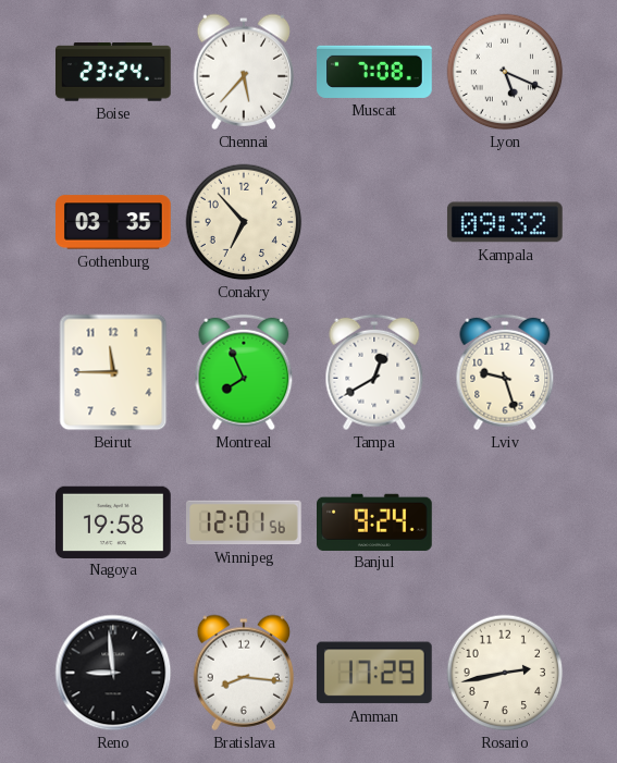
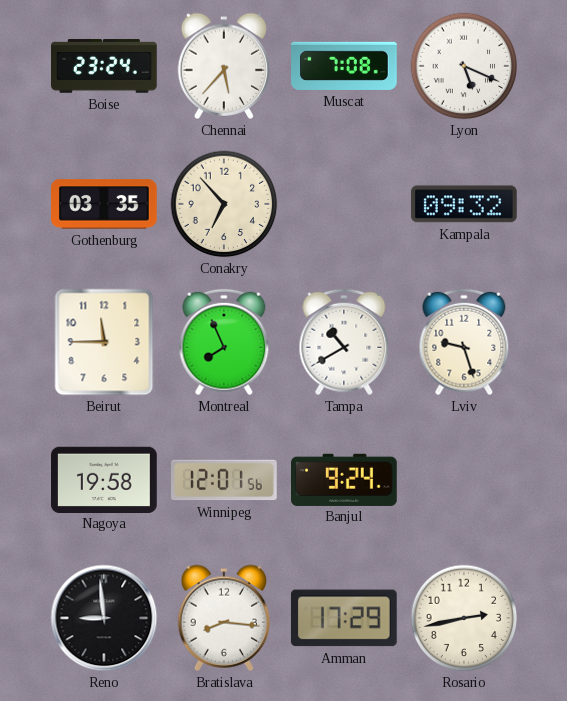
Tampa: 12:40 -> 10:40 (344, 342)
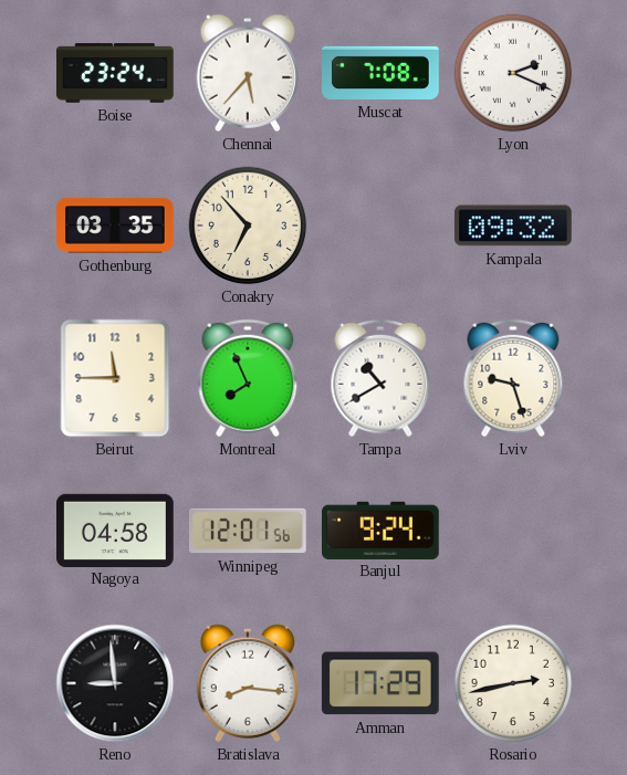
Lyon: 5:19 -> 2:19 (513, 73)
Nagoya: 19:58 -> 04:58 (116, 530)
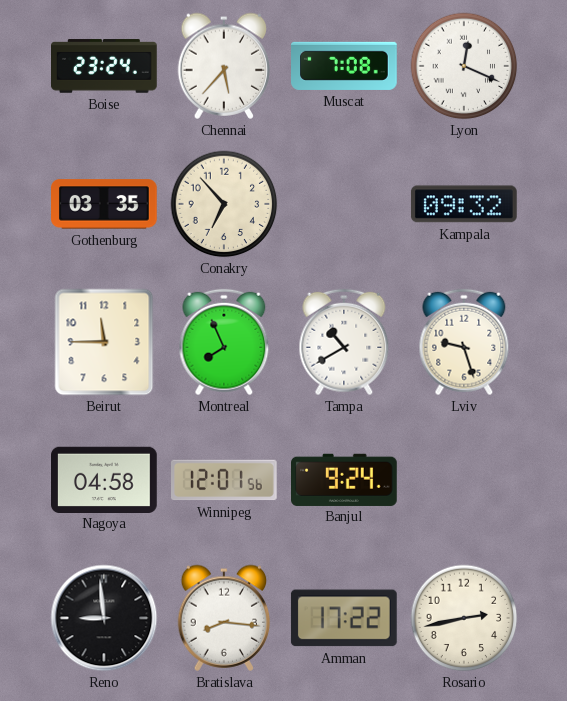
Lyon: 2:19 -> 12:19 (464, 66)
Amman: 17:29 -> 17:22 (344, 618)
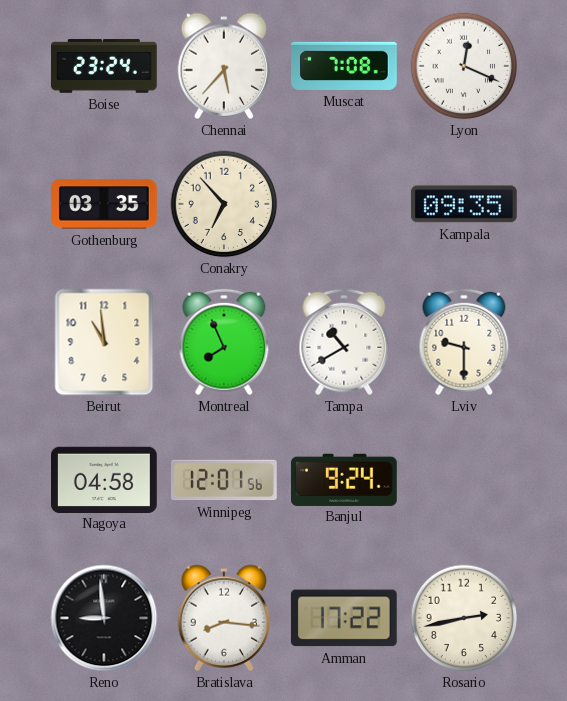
Kampala: 09:32 -> 09:35 (464, 204)
Beirut: 11:45 -> 10:59 (104, 342)
Lviv: 9:27 -> 9:30 (464, 342)
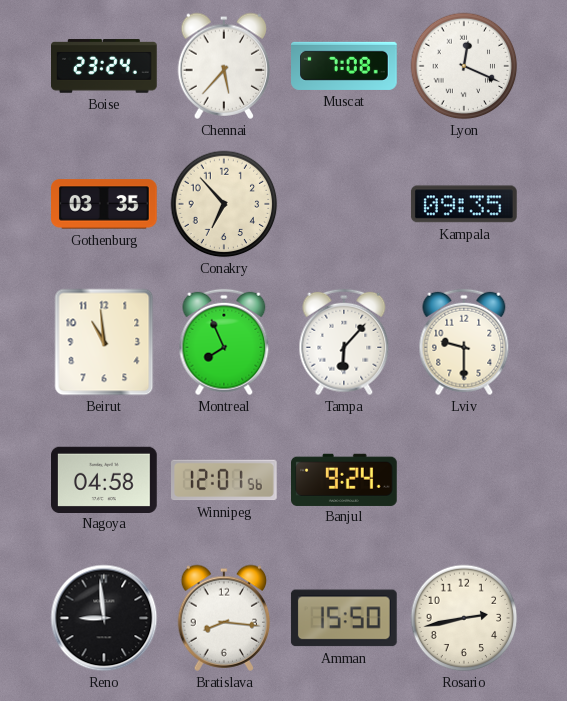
Tampa: 10:40 -> 6:07 (344, 342)
Amman: 17:22 -> 15:50 (344, 618)
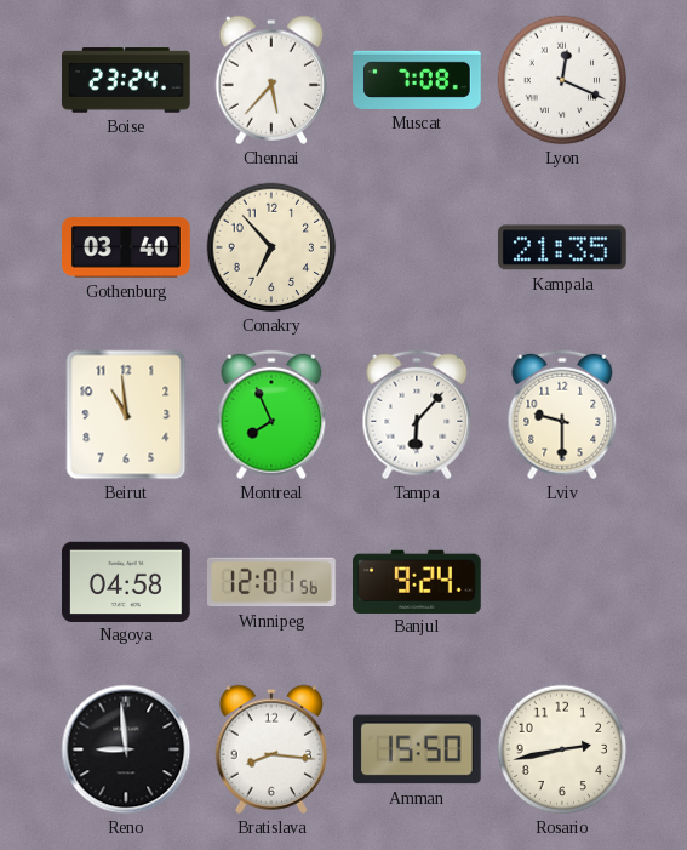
Gothenburg: 03:35 -> 03:40 (127, 247)
Kampala: 09:35 -> 21:35 (562, 247)
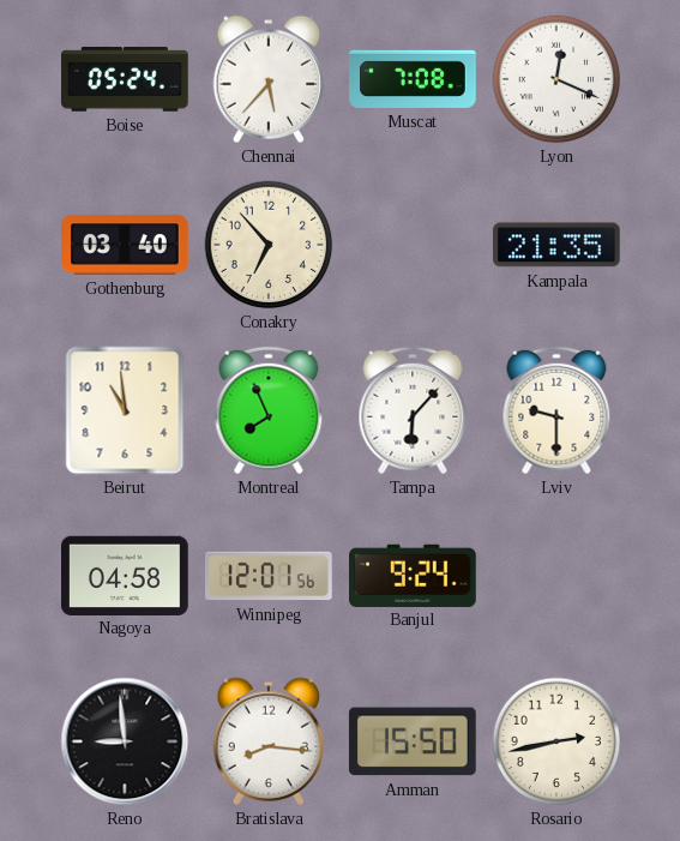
Boise: 23:24 -> 05:24 (126, 79)
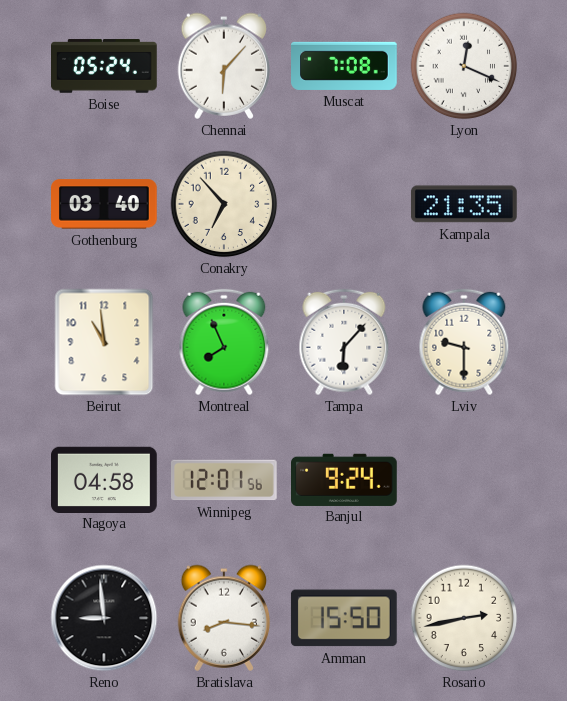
Chennai: 5:37 -> 6:07 (224, 66)
